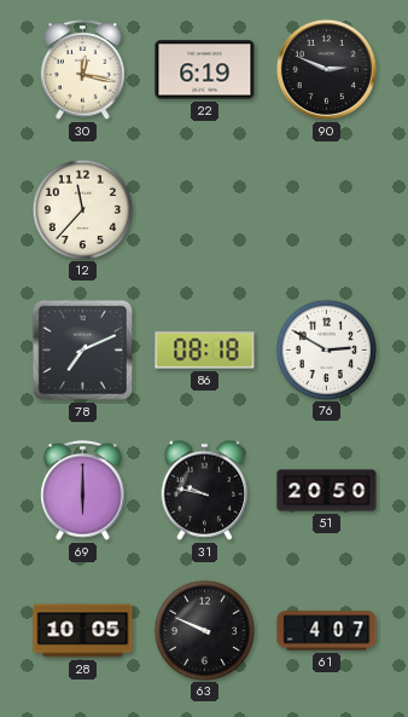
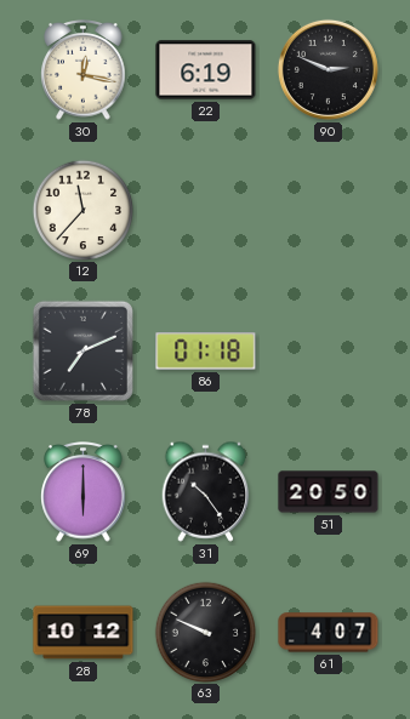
86: 08:18 -> 01:18 (206, 352)
76: 2:50 -> none (326, 349)
31: 9:47 -> 10:24 (206, 491)
28: 10:05 -> 10:12 (84, 633)
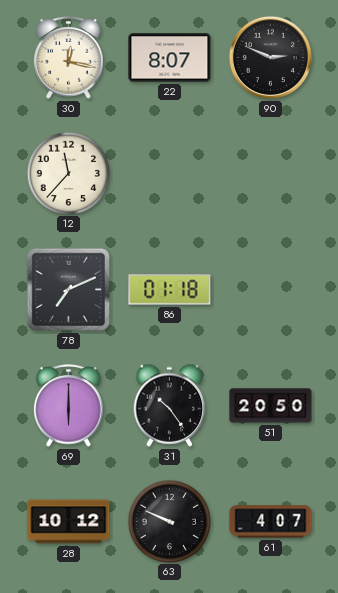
22: 6:19 -> 8:07 (170, 58)
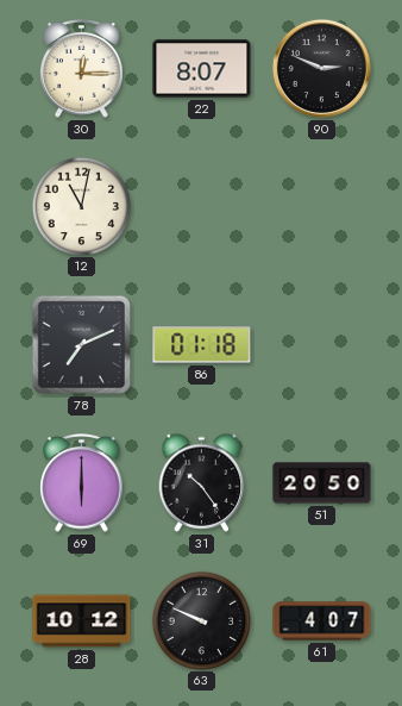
30: 12:17 -> 12:15 (82, 69)
12: 11:37 -> 11:02 (81, 206)
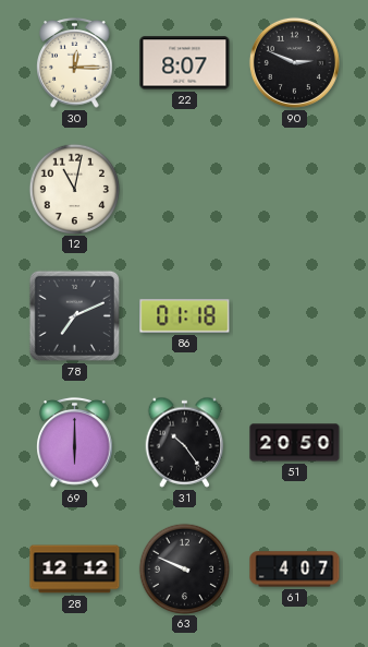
28: 10:12 -> 12:12 (75, 570)
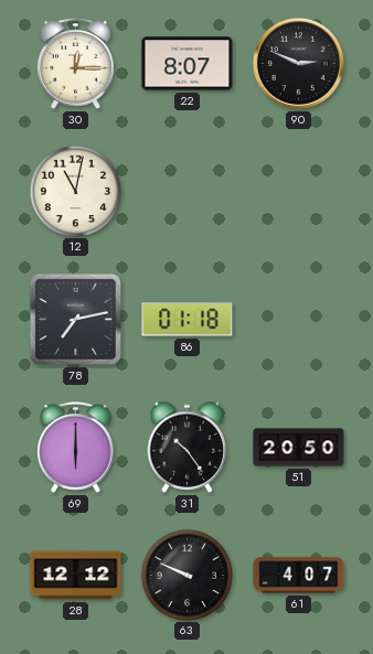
78: 7:11 -> 7:13 (75, 319)
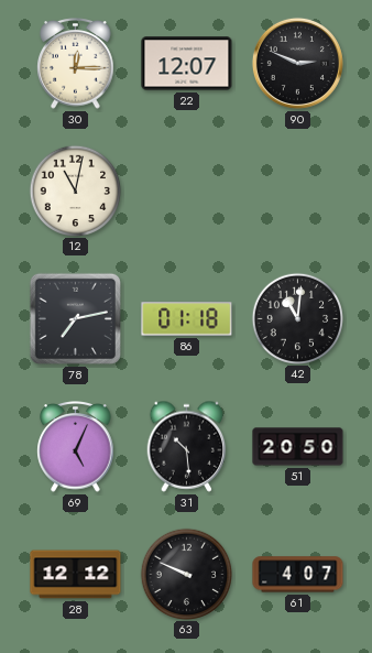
22: 8:07 -> 12:07 (187, 64)
42: none -> 11:01 (297, 318)
69: 6:00 -> 5:04 (76, 447)
31: 10:24 -> 10:29 (187, 446)
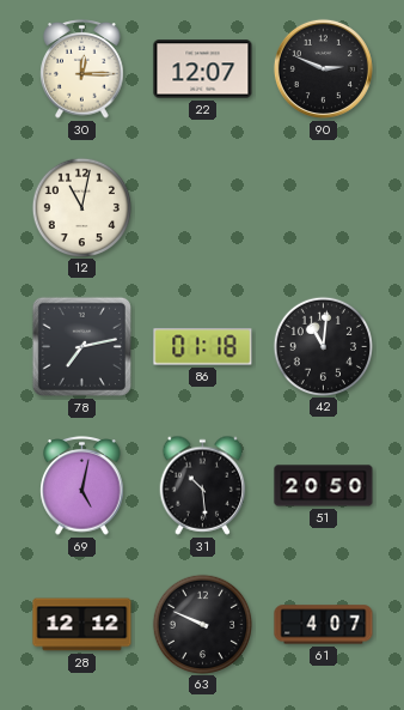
69: 5:04 -> 5:02 (82, 486)
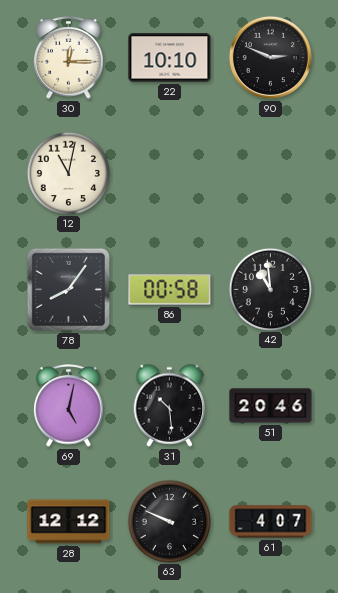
22: 12:07 -> 10:10 (170, 58)
78: 7:13 -> 8:06 (68, 289)
86: 01:18 -> 00:58 (170, 290)
42: 11:01 -> 10:59 (270, 289)
51: 20:50 -> 20:46 (271, 406)
